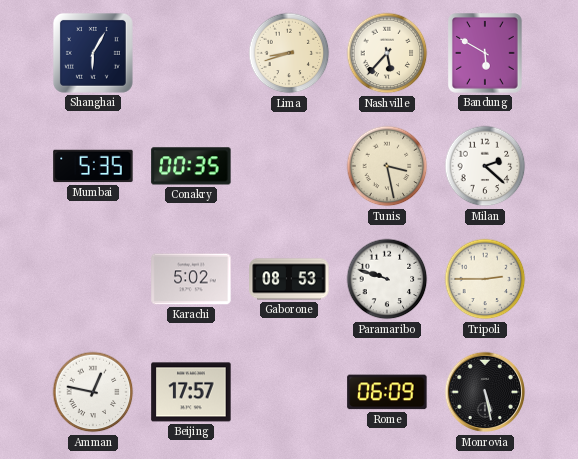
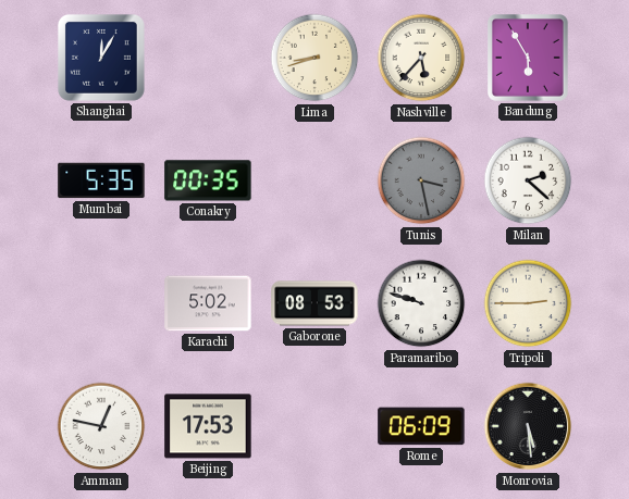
Shanghai: 6:05 -> 12:05 (101, 58)
Bandung: 5:50 -> 5:55 (529, 59)
Tunis dial: cream -> grey (421, 180)
Beijing: 17:57 -> 17:53 (208, 426)
Monrovia: 5:28 -> 5:29 (528, 426)
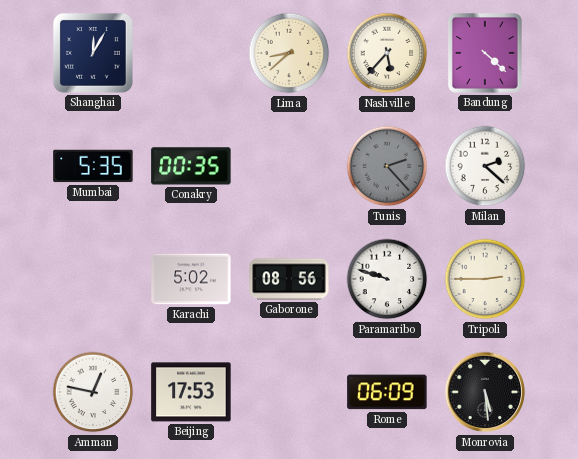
Lima: 8:42 -> 8:38 (289, 53)
Bandung: 5:55 -> 4:22 (486, 54)
Tunis: 3:28 -> 2:23 (387, 166)
Gaborone: 08:53 -> 08:56 (289, 279)
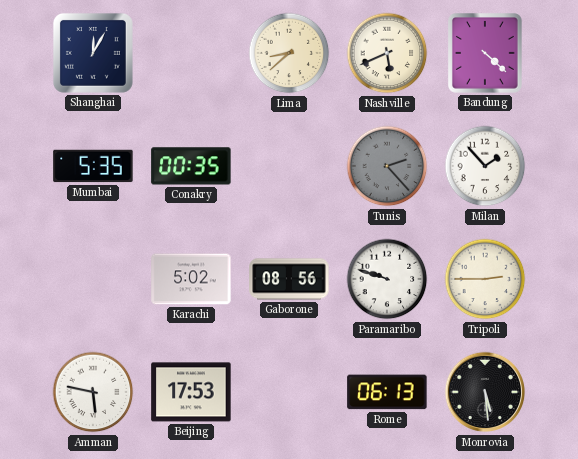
Nashville: 5:37 -> 5:41 (387, 53)
Milan: 2:22 -> 1:53 (485, 166)
Amman: 12:47 -> 5:47 (93, 392)
Rome: 06:09 -> 06:13 (387, 392)
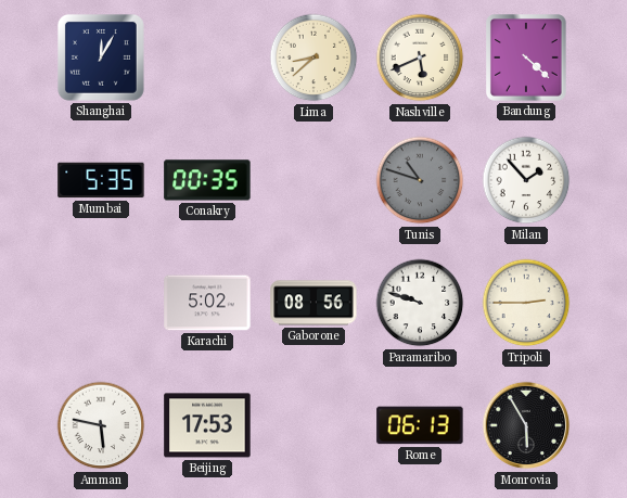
Tunis: 2:23 -> 10:48 (420, 180)
Monrovia: 5:29 -> 5:55 (526, 425)
